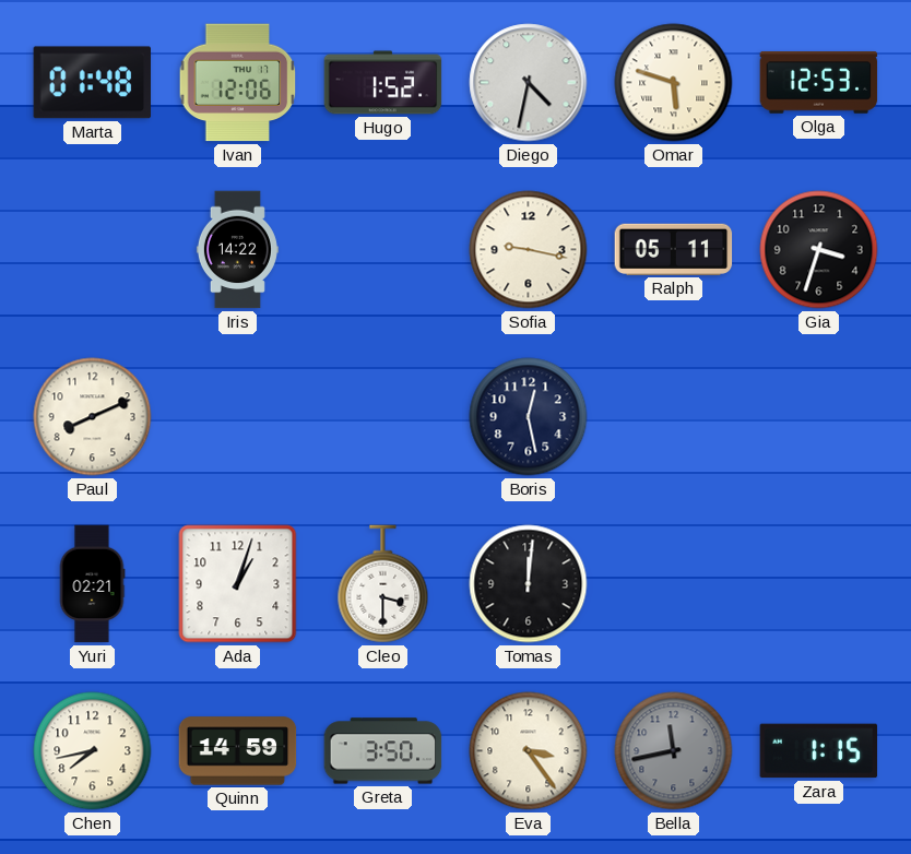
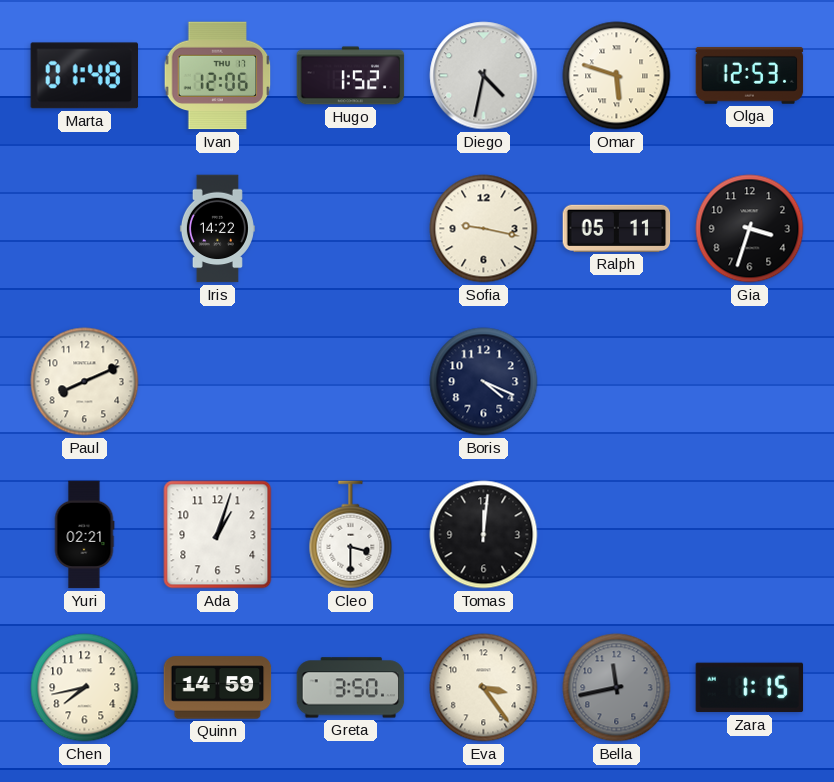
Boris: 12:28 -> 4:19 (484, 382)
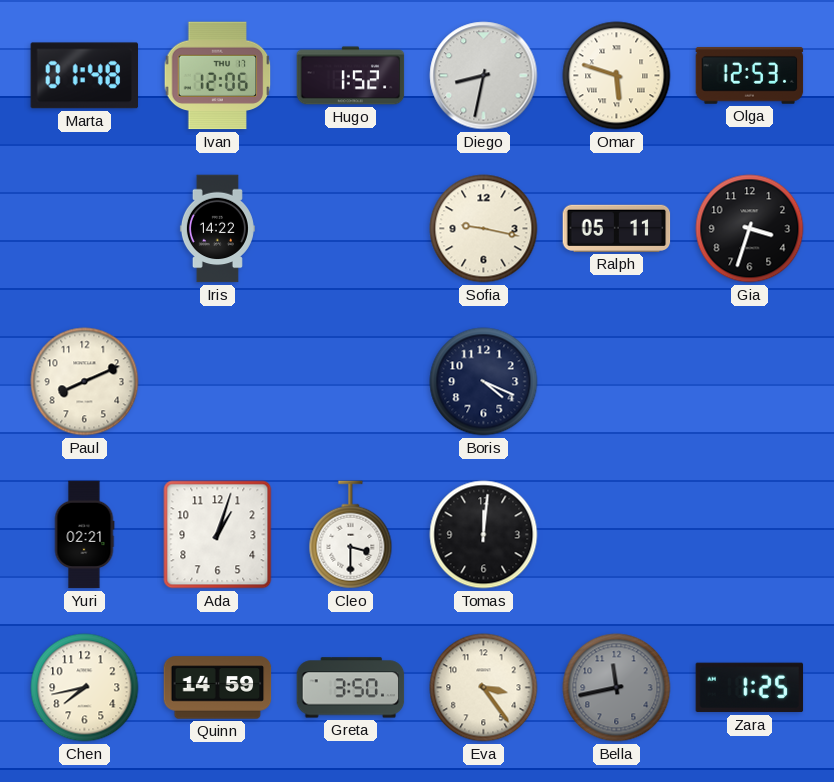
Diego: 4:32 -> 8:32 (484, 76)
Zara: 1:15 -> 1:25 (750, 688)
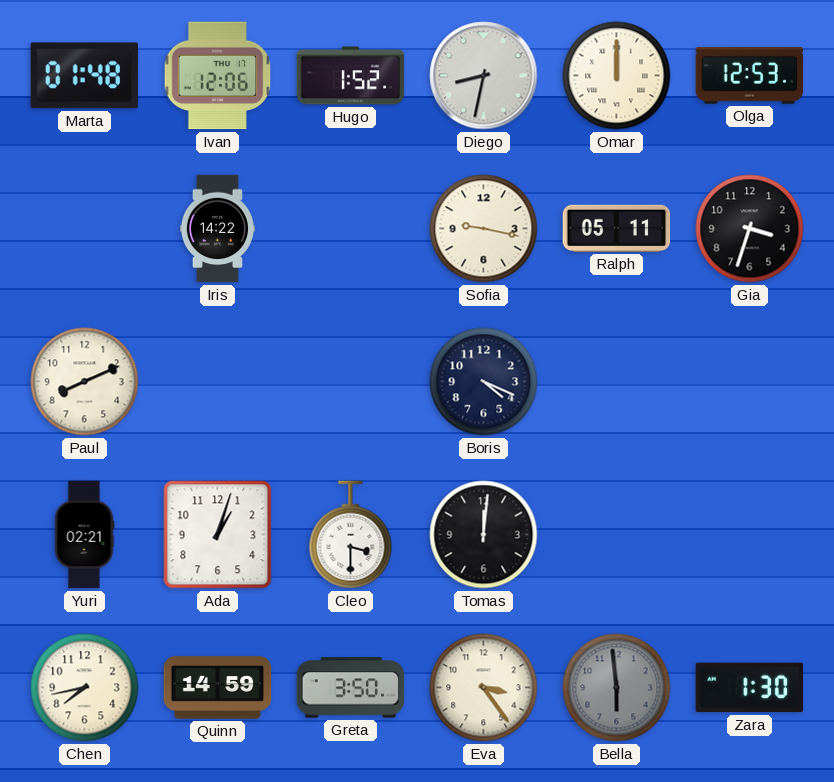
Omar: 5:48 -> 12:00 (617, 76)
Bella: 11:43 -> 5:59 (617, 688)
Zara: 1:25 -> 1:30 (750, 688)
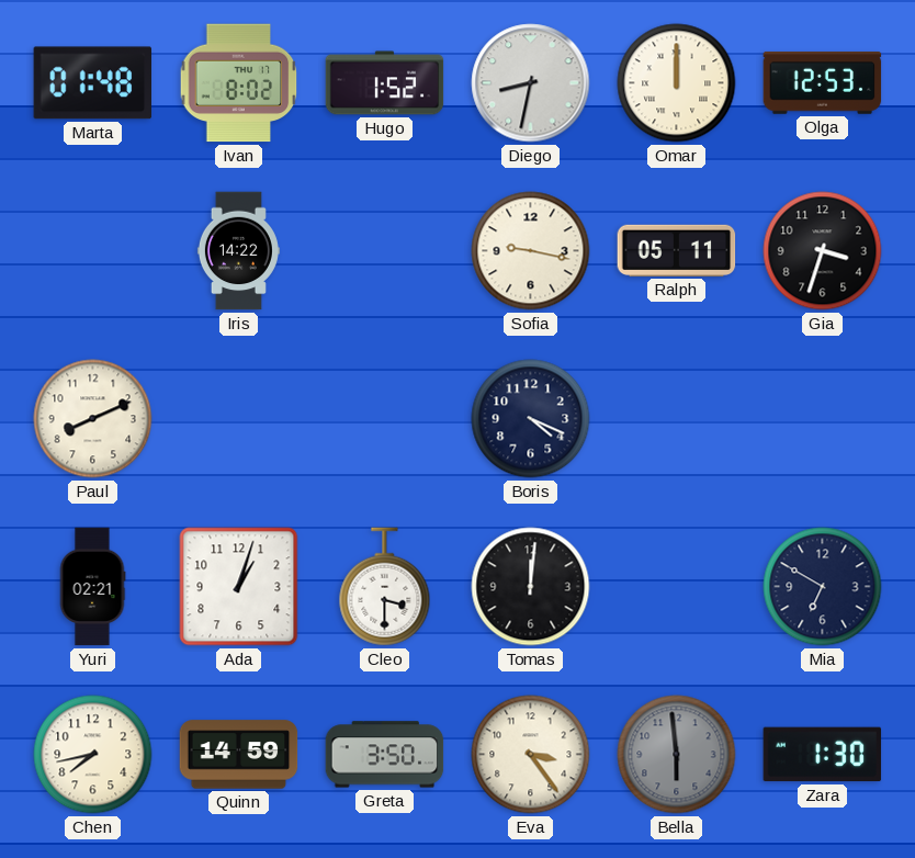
Ivan: 12:06 -> 8:02 (239, 83)
Mia: none -> 6:50 (823, 587)
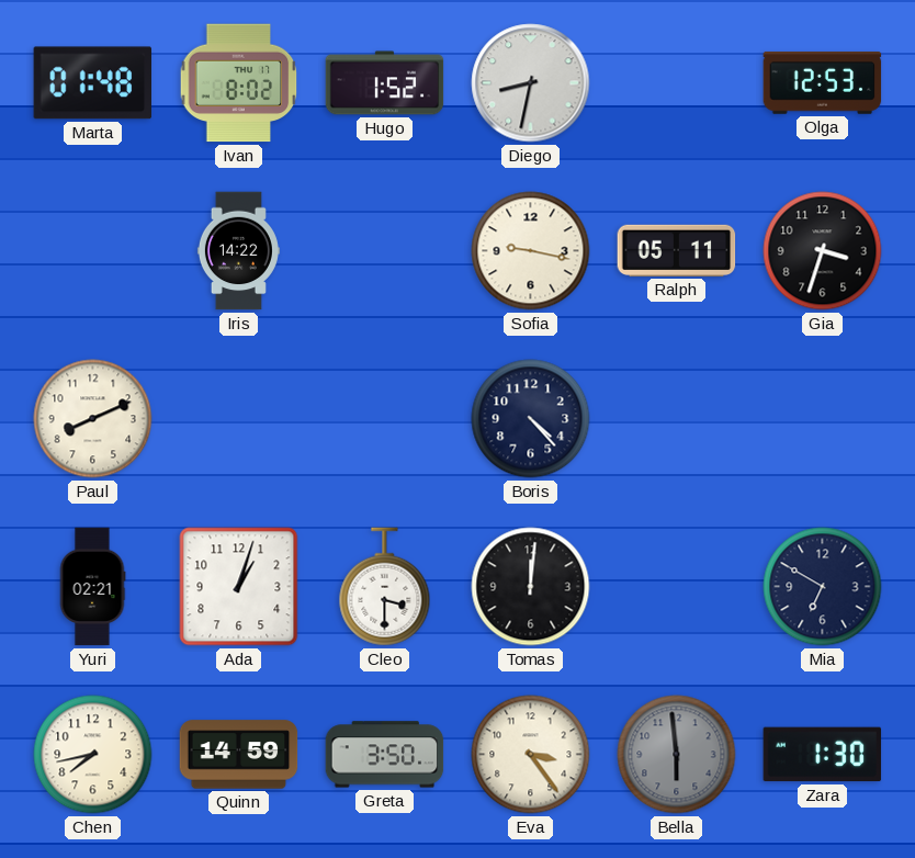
Omar: 12:00 -> none (677, 83)
Boris: 4:19 -> 4:23 (531, 419)
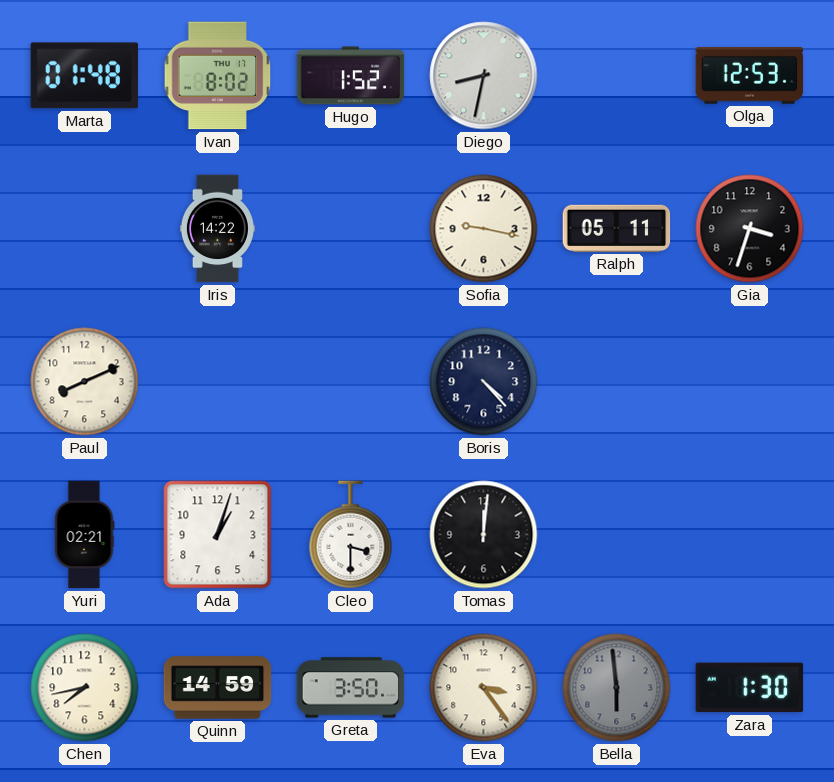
Mia: 6:50 -> none (823, 587)
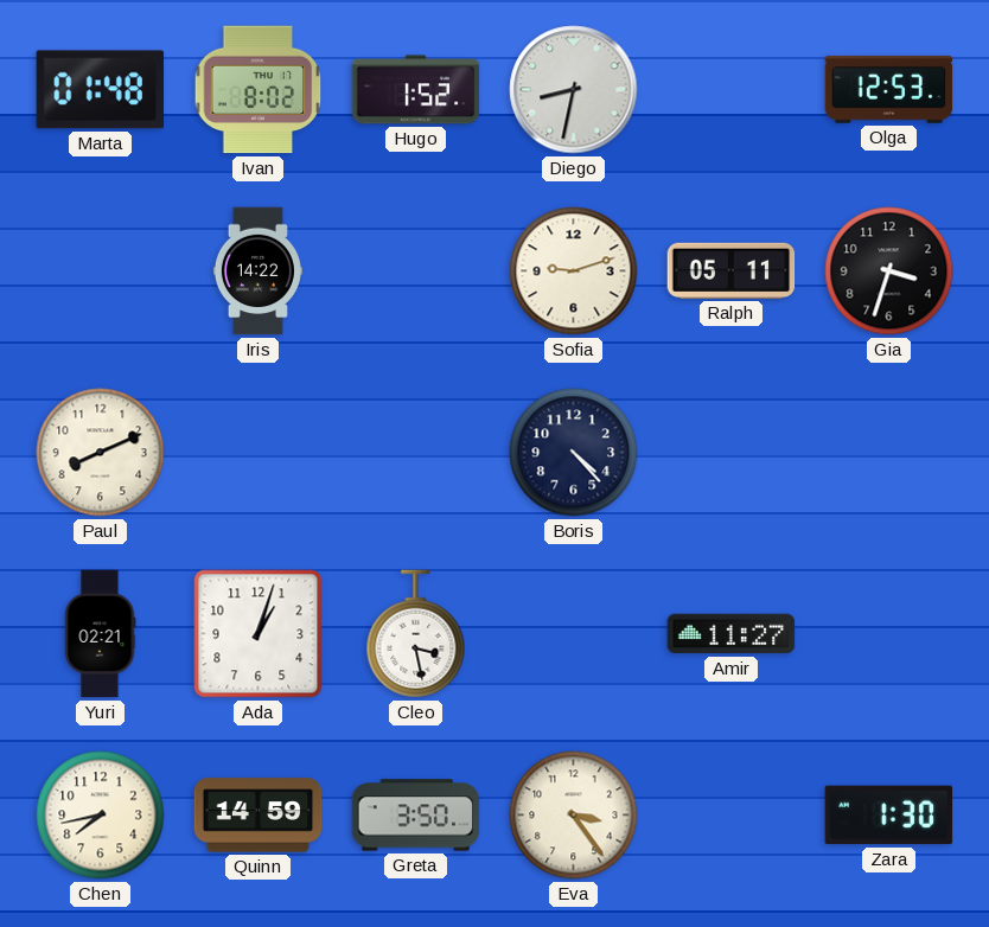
Sofia: 9:17 -> 9:12 (574, 271)
Cleo: 3:30 -> 3:28 (416, 634)
Tomas: 12:01 -> none (484, 535)
Amir: none -> 11:27 (732, 634)
Bella: 5:59 -> none (617, 688)
